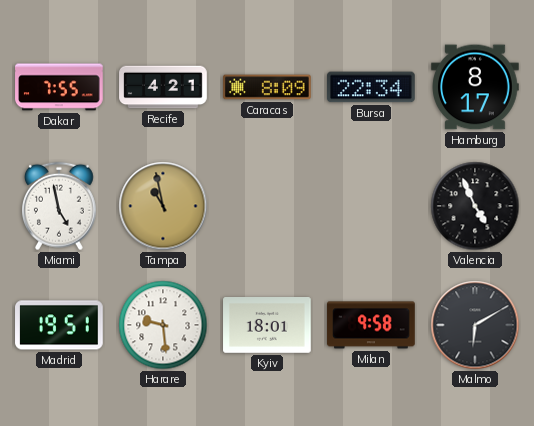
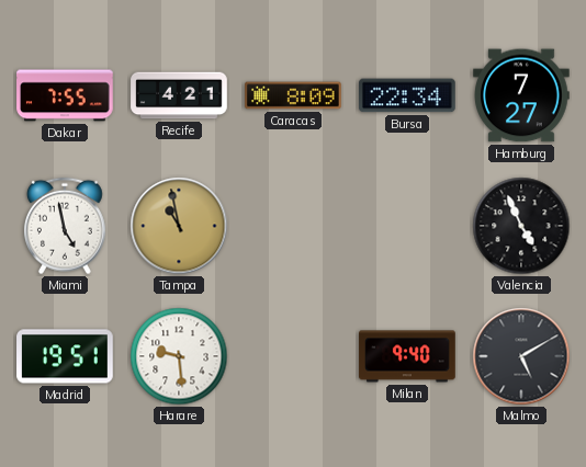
Hamburg: 8:17 -> 7:27 (521, 95)
Kyiv: 18:01 -> none (267, 326)
Milan: 9:58 -> 9:40 (407, 356)
Malmo: 6:10 -> 5:10 (521, 356)
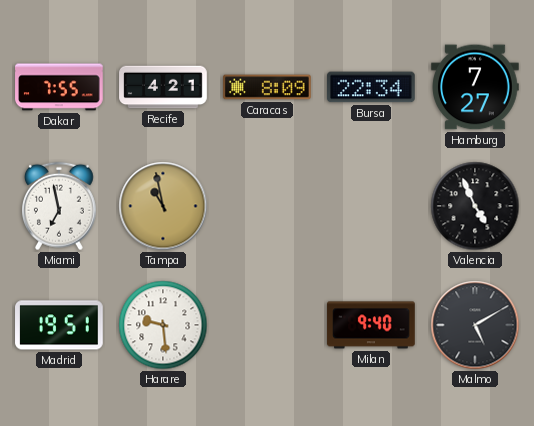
Miami: 4:58 -> 6:58 (59, 206)
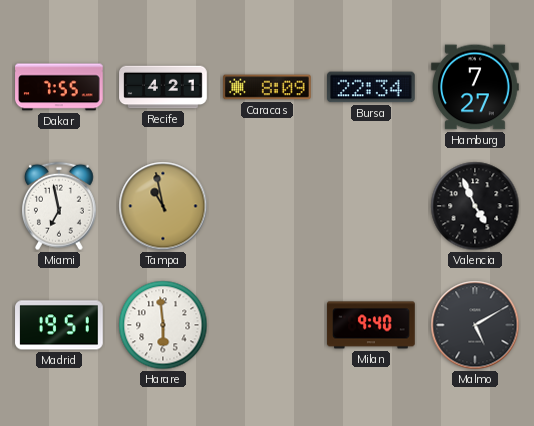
Harare: 9:29 -> 5:59 (163, 325)
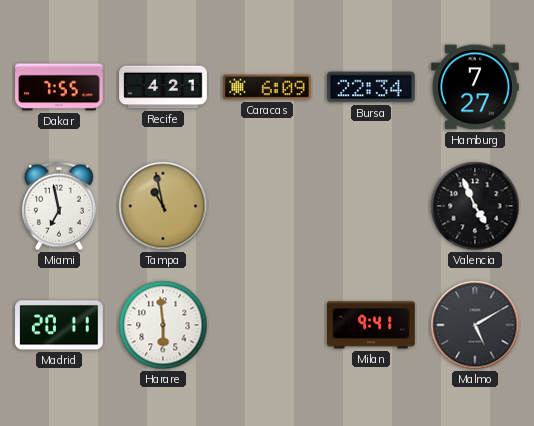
Caracas: 8:09 -> 6:09 (267, 87)
Madrid: 19:51 -> 20:11 (59, 325)
Milan: 9:40 -> 9:41 (371, 325)
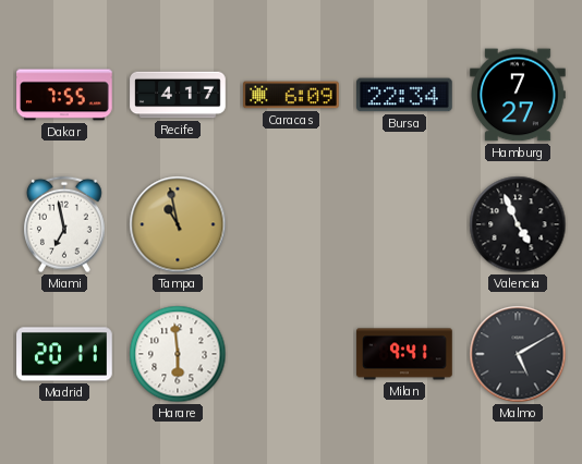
Recife: 4:21 -> 4:17 (178, 95)
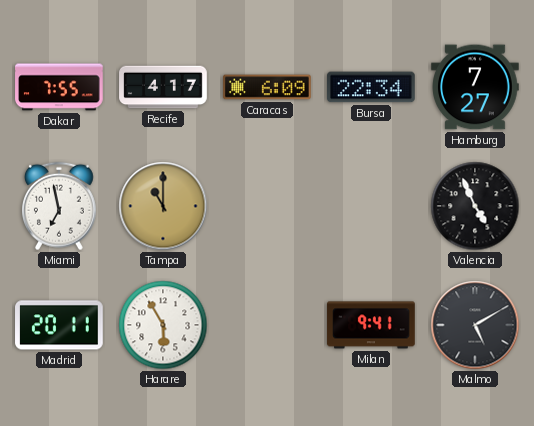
Tampa: 10:58 -> 11:00 (163, 206)
Harare: 5:59 -> 5:55 (163, 325)
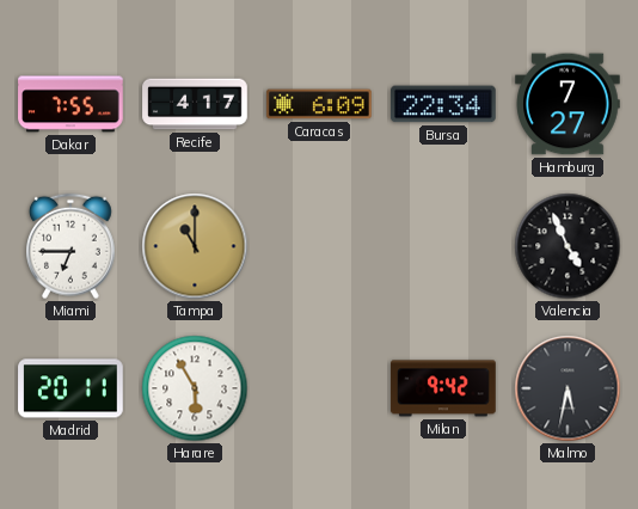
Miami: 6:58 -> 6:45 (70, 246)
Milan: 9:41 -> 9:42 (443, 388)
Malmo: 5:10 -> 5:32 (568, 388)
